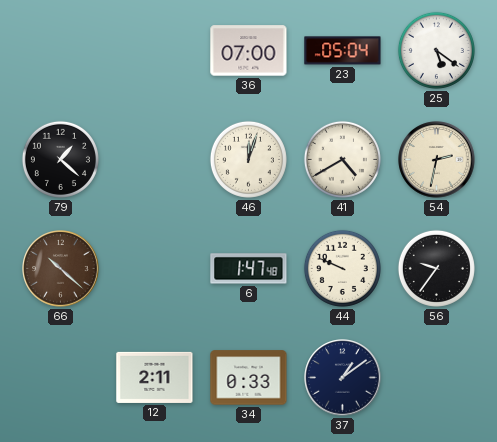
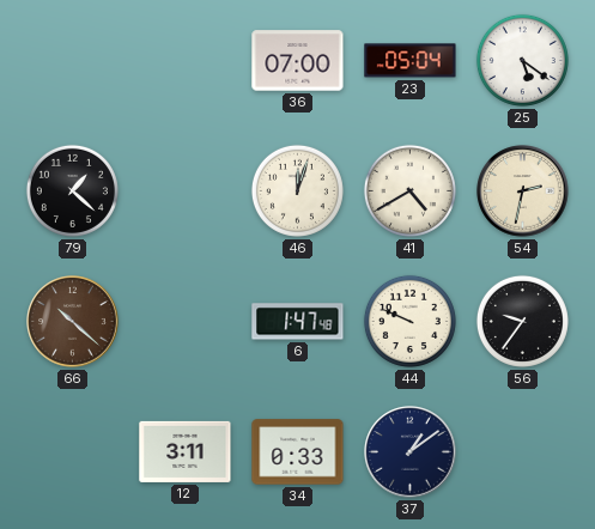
12: 2:11 -> 3:11 (186, 451)
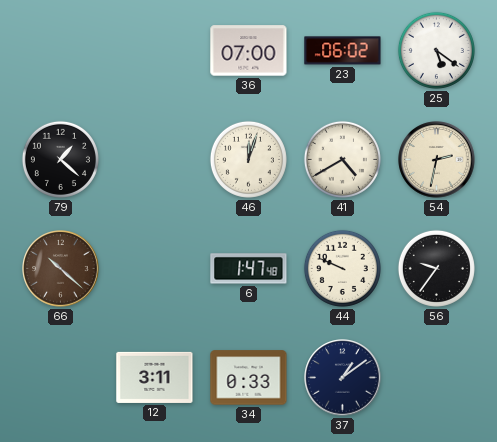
23: 05:04 -> 06:02 (343, 51)
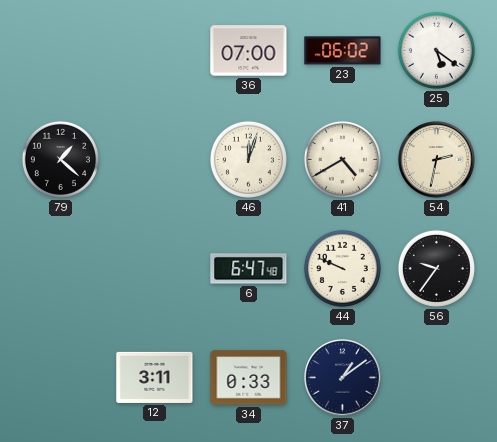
66: 10:22 -> none (61, 269)
6: 1:47 -> 6:47 (249, 269)
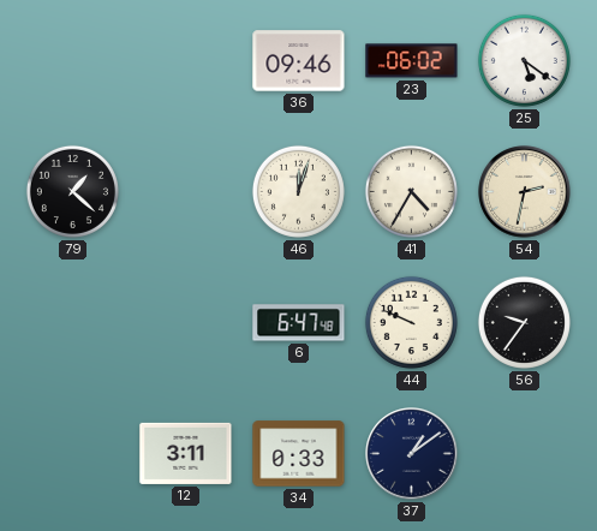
36: 07:00 -> 09:46 (299, 61)
41: 4:40 -> 4:35 (411, 191)
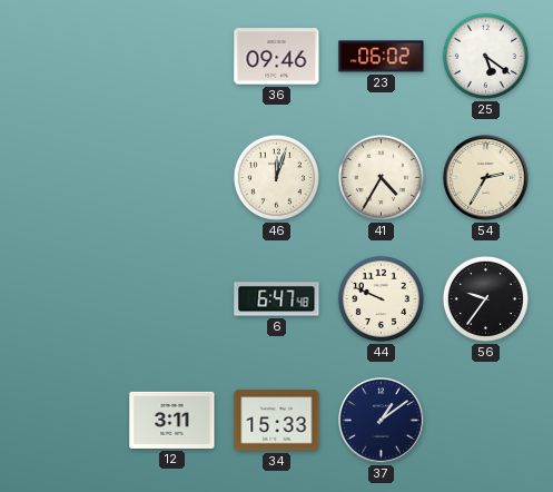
79: 1:22 -> none (72, 191)
54: 2:32 -> 2:35 (486, 178)
34: 0:33 -> 15:33 (277, 421)
